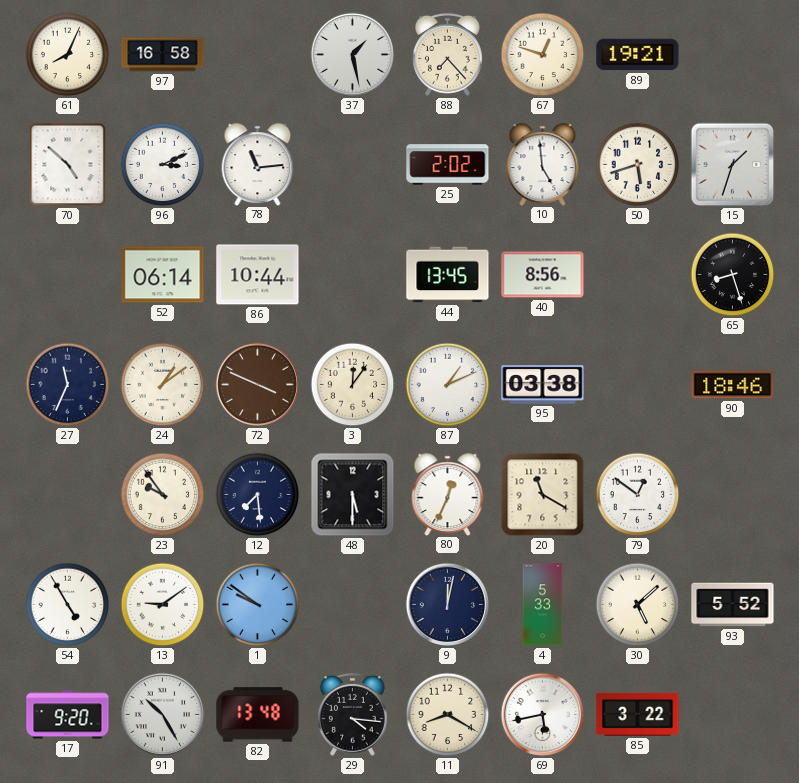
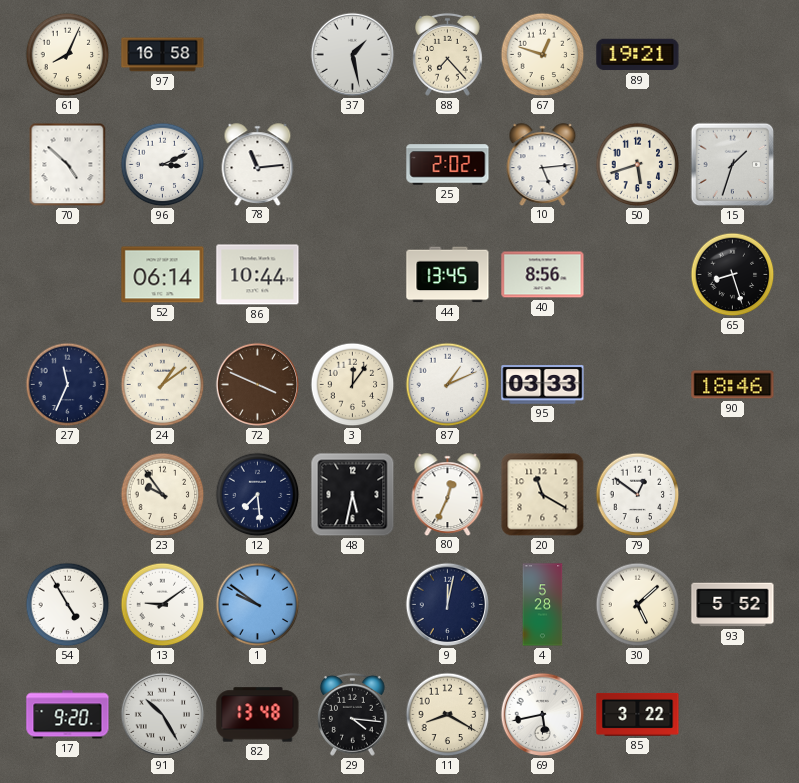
10: 4:59 -> 5:14 (543, 164)
95: 03:38 -> 03:33 (543, 385)
48: 5:30 -> 5:32 (353, 495)
4: 5:33 -> 5:28 (543, 605)
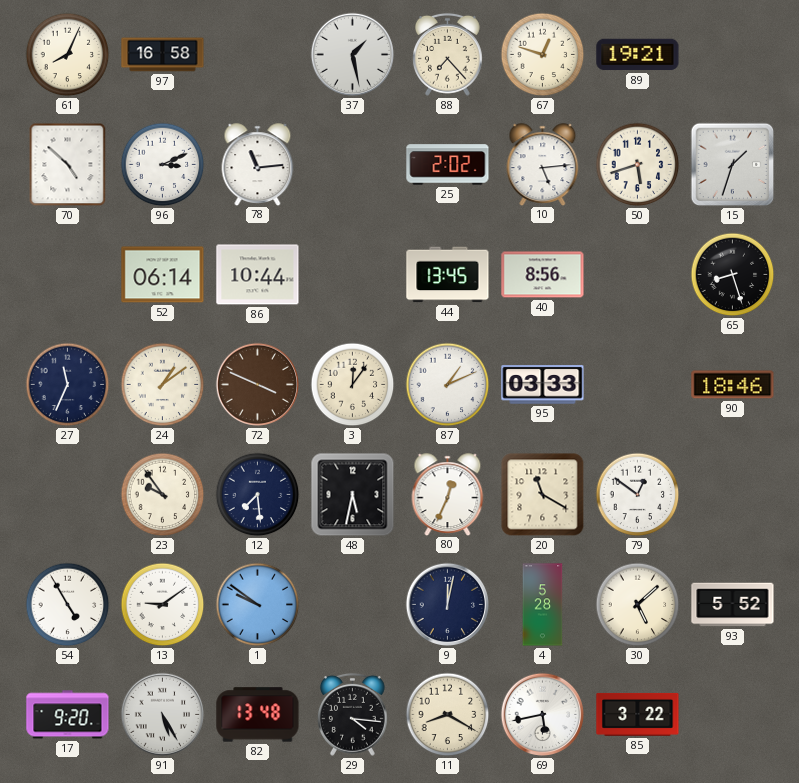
91: 10:25 -> 5:25 (163, 715)
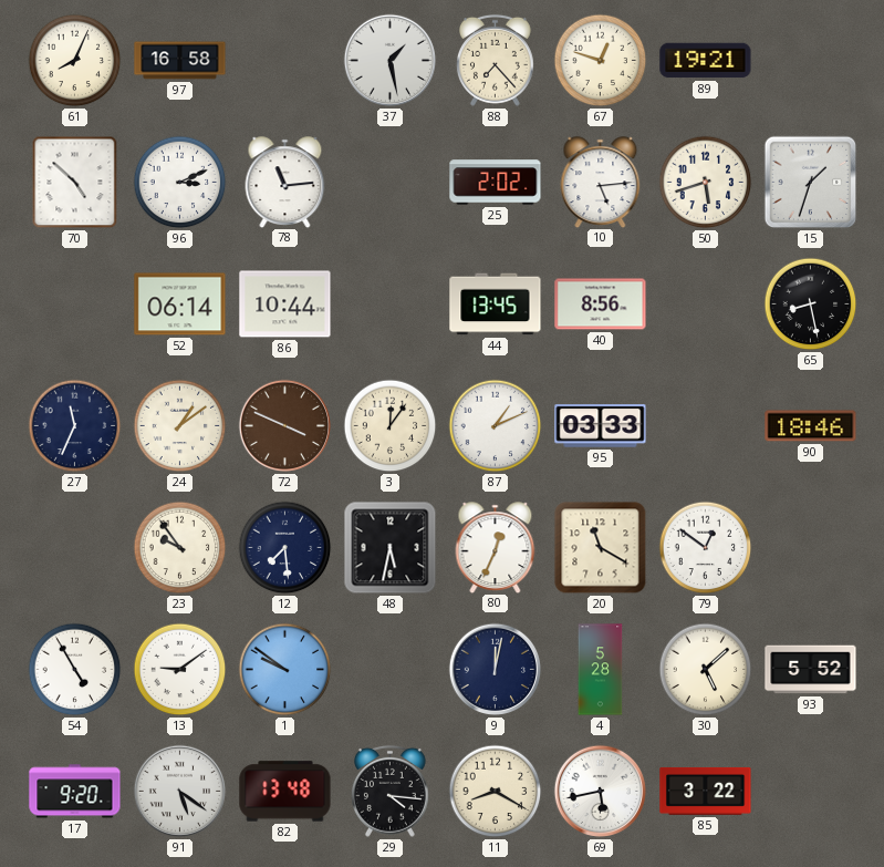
65: 8:27 -> 8:28 (811, 305)
91: 5:25 -> 5:21 (180, 792)
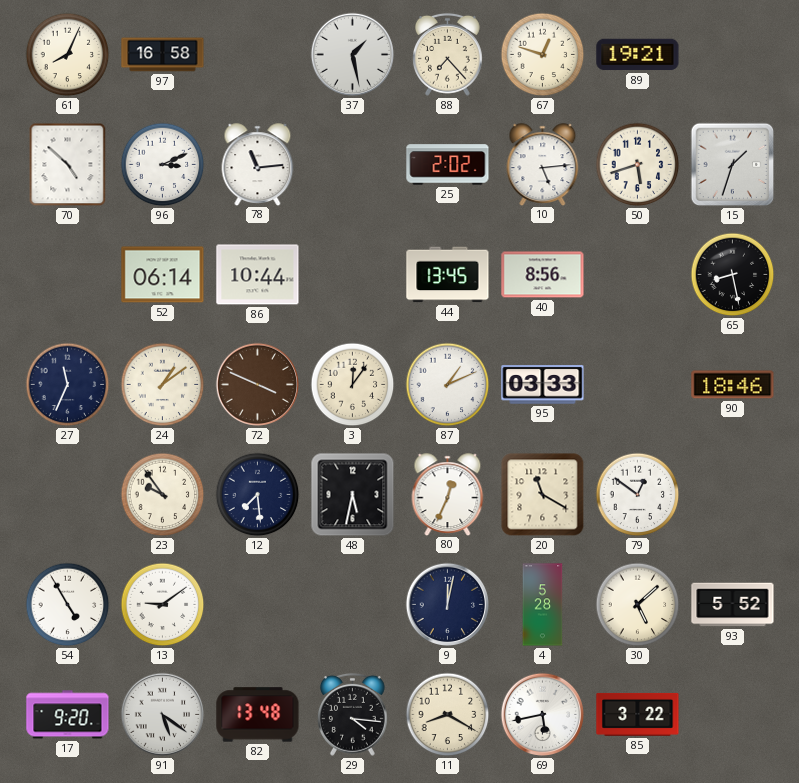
1: 9:51 -> none (285, 670)
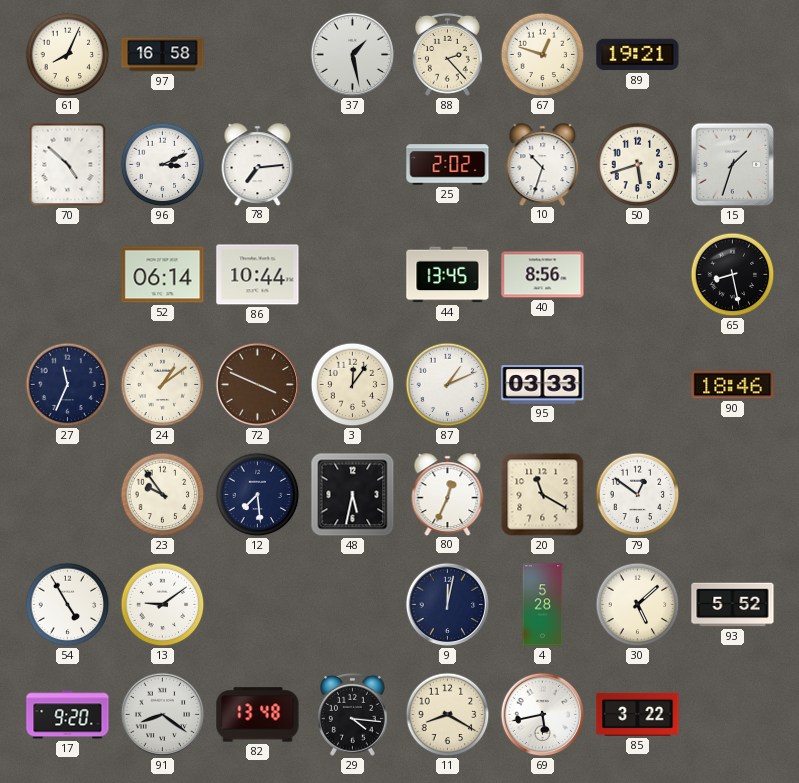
88: 7:23 -> 2:23 (448, 54)
78: 11:14 -> 7:14 (258, 164)
10: 5:14 -> 10:33 (543, 164)
91: 5:21 -> 8:21 (163, 715)
